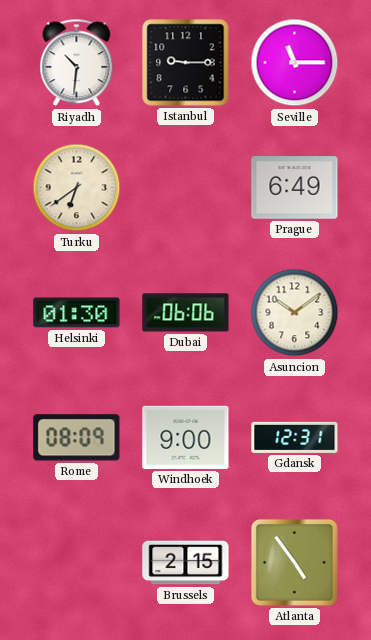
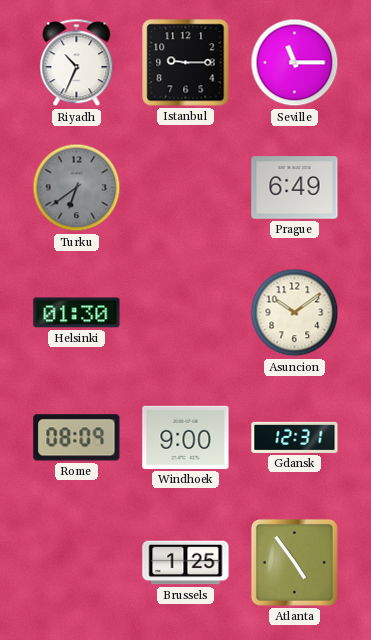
Riyadh: 10:31 -> 10:34 (77, 63)
Turku dial: cream -> grey (77, 188)
Dubai: 06:06 -> none (186, 313)
Brussels: 2:15 -> 1:25 (186, 563)
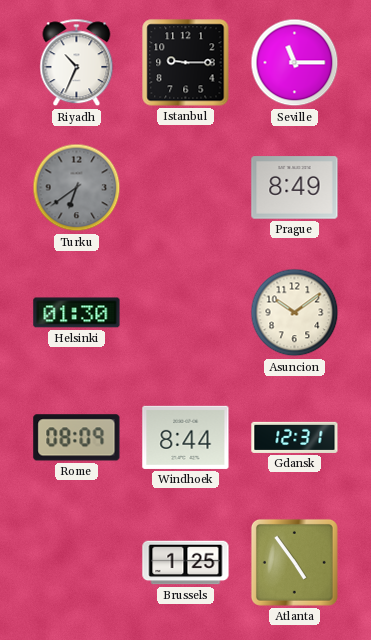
Prague: 6:49 -> 8:49 (295, 188)
Windhoek: 9:00 -> 8:44 (186, 437)
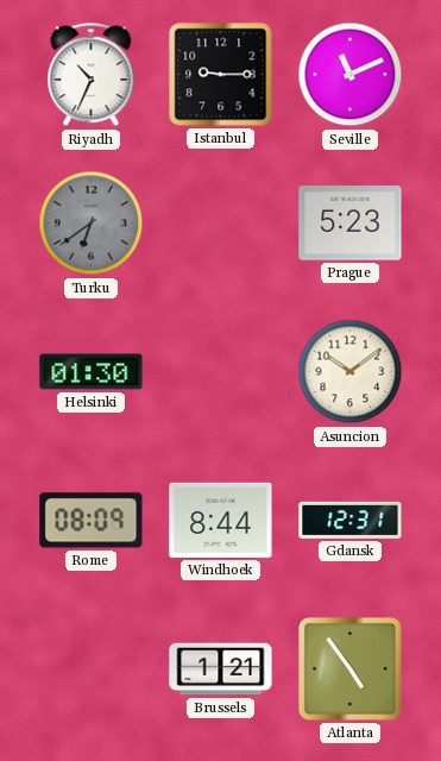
Seville: 11:15 -> 11:11 (351, 75)
Prague: 8:49 -> 5:23 (351, 224)
Brussels: 1:25 -> 1:21 (221, 669)
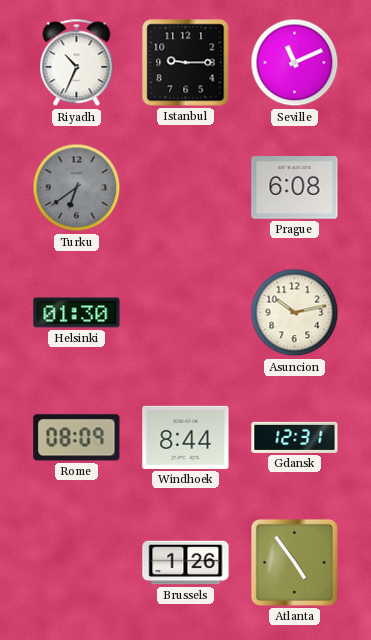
Prague: 5:23 -> 6:08 (295, 188)
Asuncion: 10:09 -> 10:13 (295, 313)
Brussels: 1:21 -> 1:26 (186, 563)
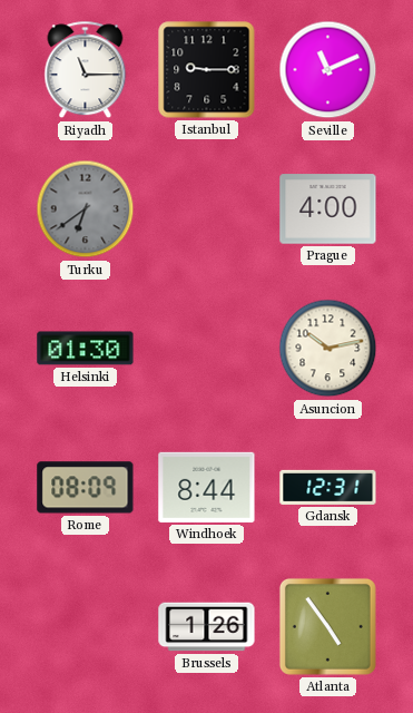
Riyadh: 10:34 -> 11:15 (86, 70)
Prague: 6:08 -> 4:00 (328, 209)
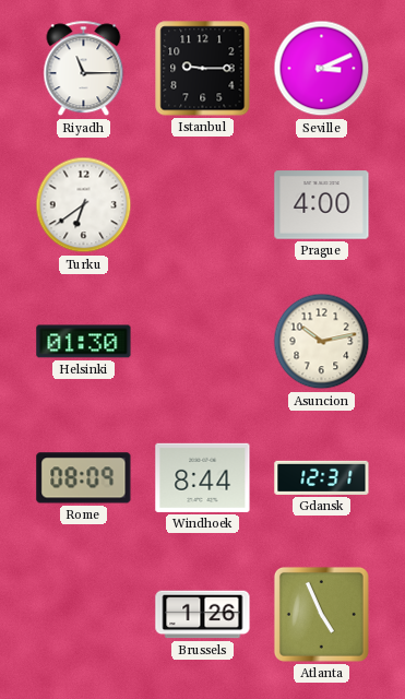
Seville: 11:11 -> 3:11 (322, 69)
Turku dial: grey -> white (84, 205)
Atlanta: 4:54 -> 4:56 (321, 614)
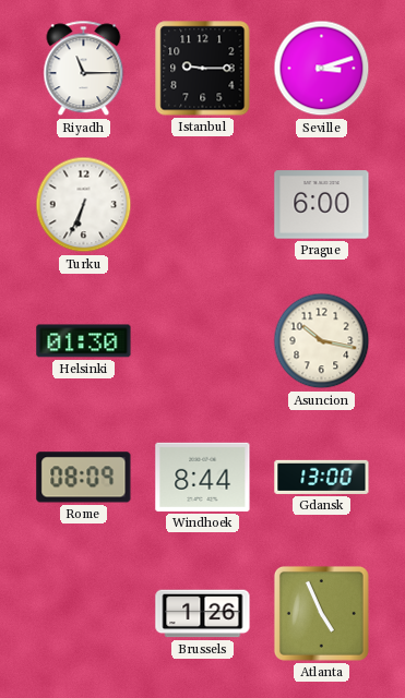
Seville: 3:11 -> 3:12 (322, 69)
Turku: 6:39 -> 6:34 (84, 205)
Prague: 4:00 -> 6:00 (322, 205)
Asuncion: 10:13 -> 10:17 (322, 341)
Gdansk: 12:31 -> 13:00 (322, 477)
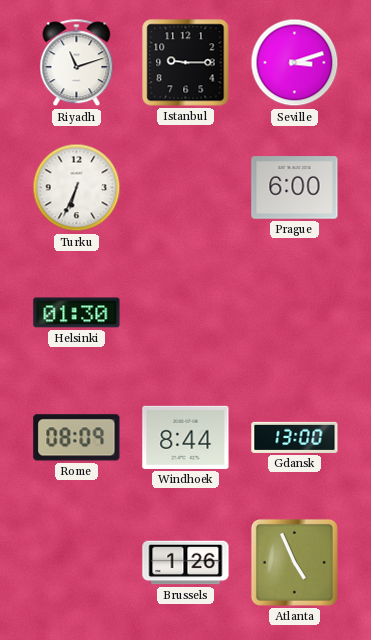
Riyadh: 11:15 -> 11:12 (77, 63)
Asuncion: 10:17 -> none (322, 341)
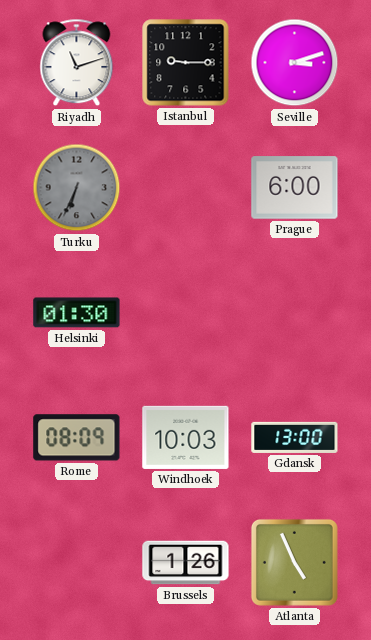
Turku dial: white -> grey (77, 188)
Windhoek: 8:44 -> 10:03 (186, 437)
